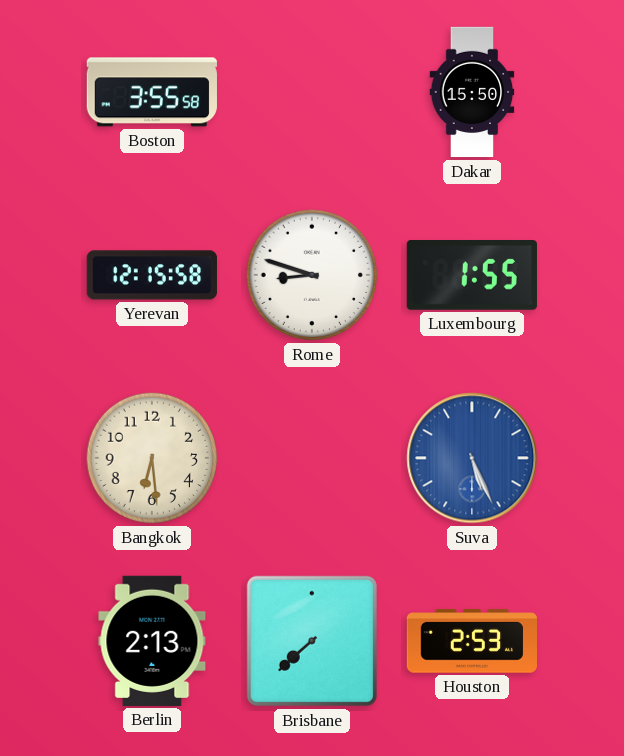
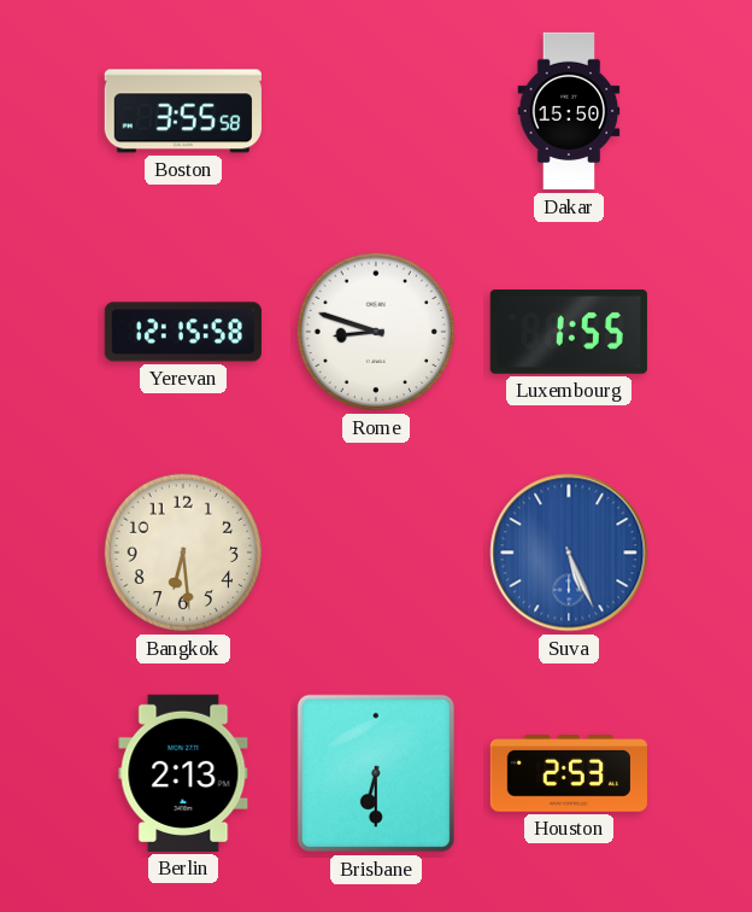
Brisbane: 7:38 -> 6:30 (376, 773)
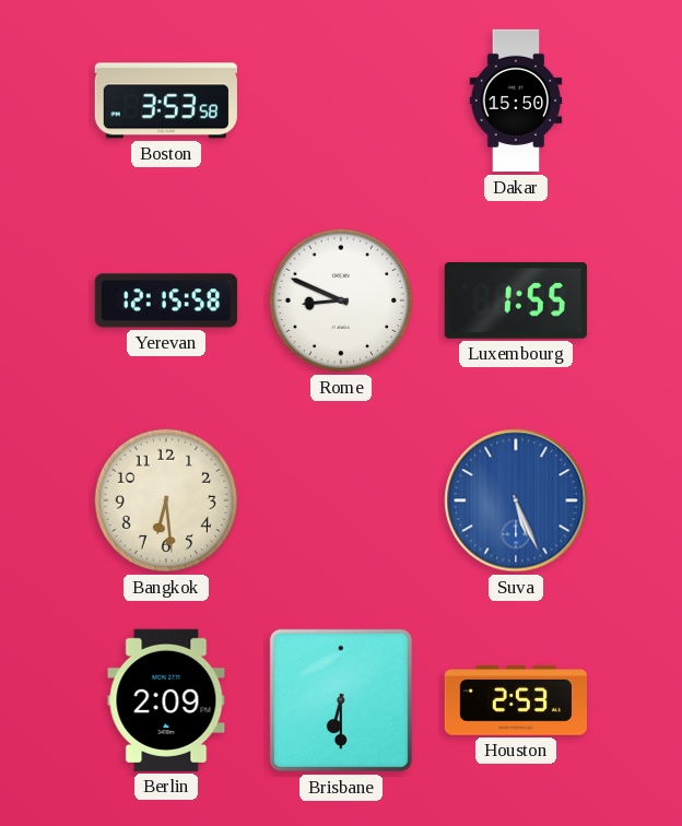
Boston: 3:55 -> 3:53 (166, 101)
Rome: 8:48 -> 8:49 (341, 300)
Berlin: 2:13 -> 2:09 (166, 700)
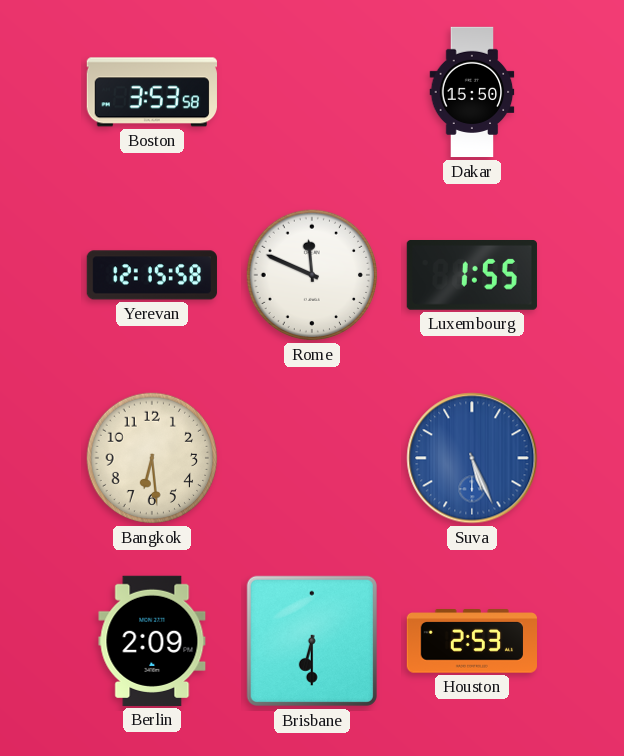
Rome: 8:49 -> 11:49 (312, 275)
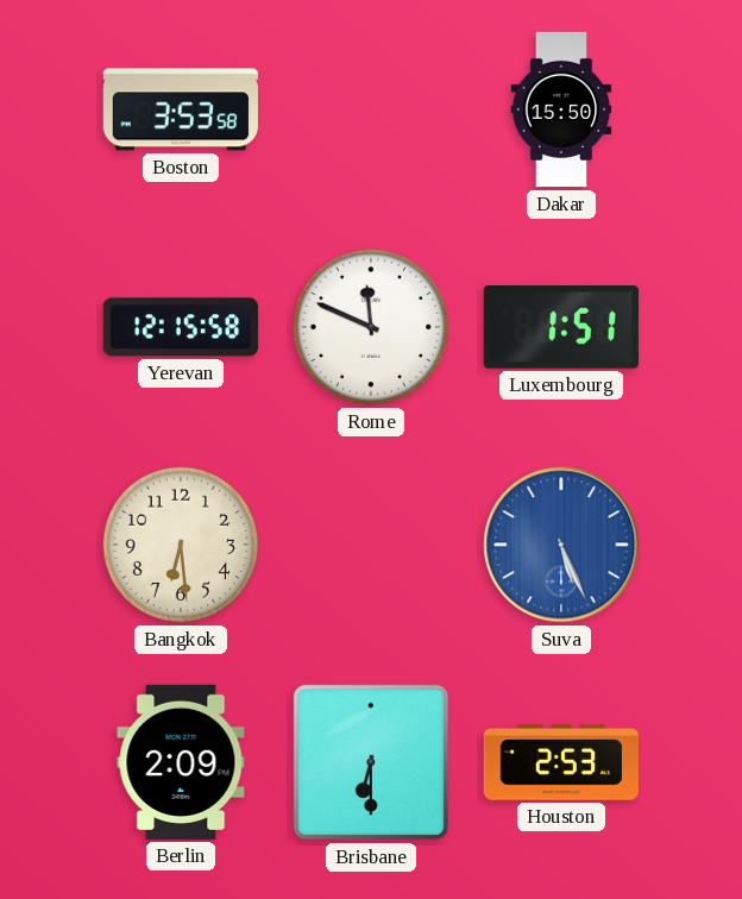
Luxembourg: 1:55 -> 1:51 (561, 328)
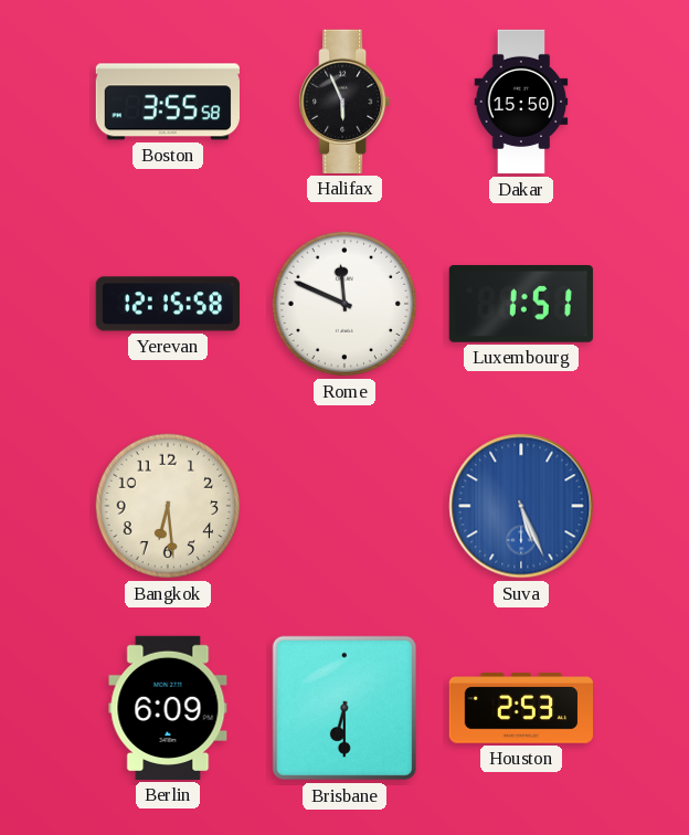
Boston: 3:53 -> 3:55 (168, 102)
Halifax: none -> 5:56 (344, 102)
Berlin: 2:09 -> 6:09 (168, 708)
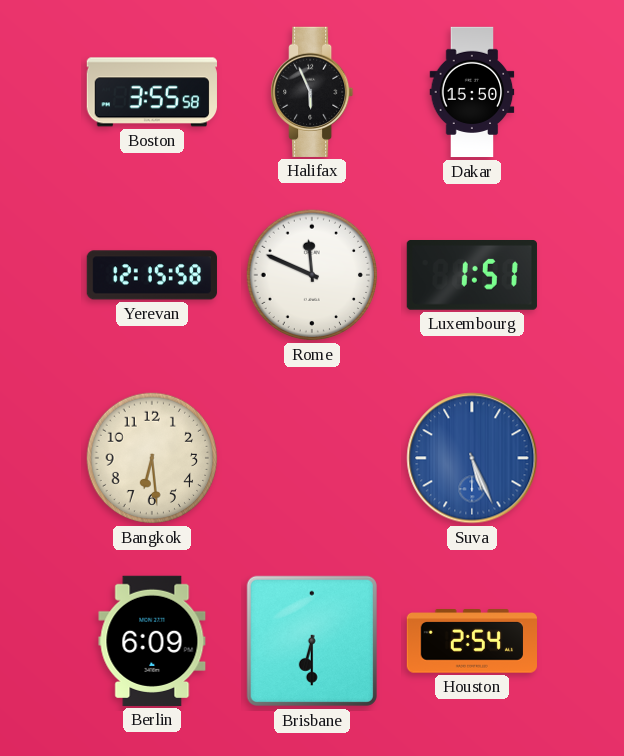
Houston: 2:53 -> 2:54 (471, 641)
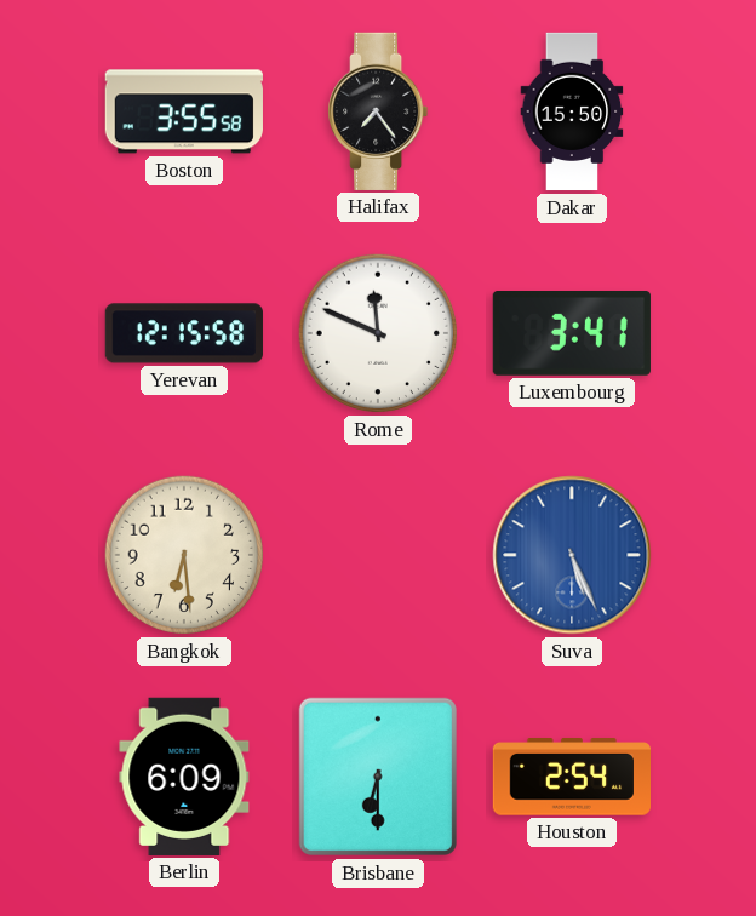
Halifax: 5:56 -> 7:24 (378, 111)
Luxembourg: 1:51 -> 3:41 (572, 334)
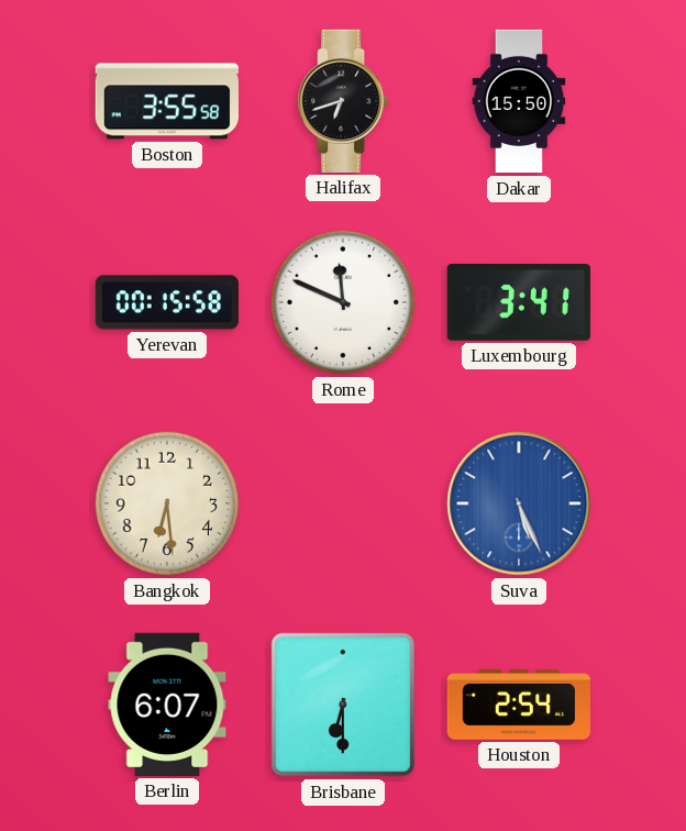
Halifax: 7:24 -> 6:42 (343, 101)
Yerevan: 12:15 -> 00:15 (167, 302)
Berlin: 6:09 -> 6:07 (167, 705)
